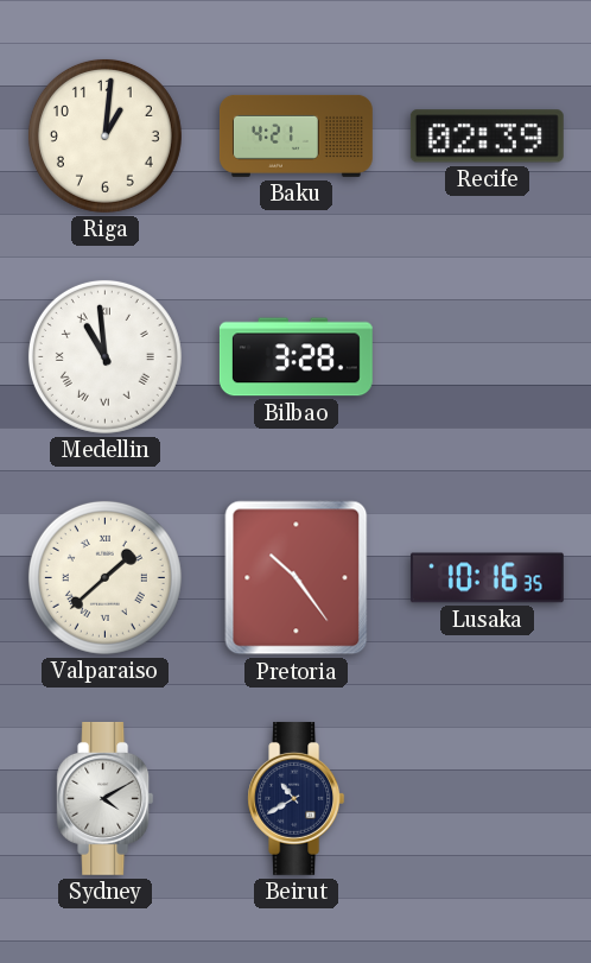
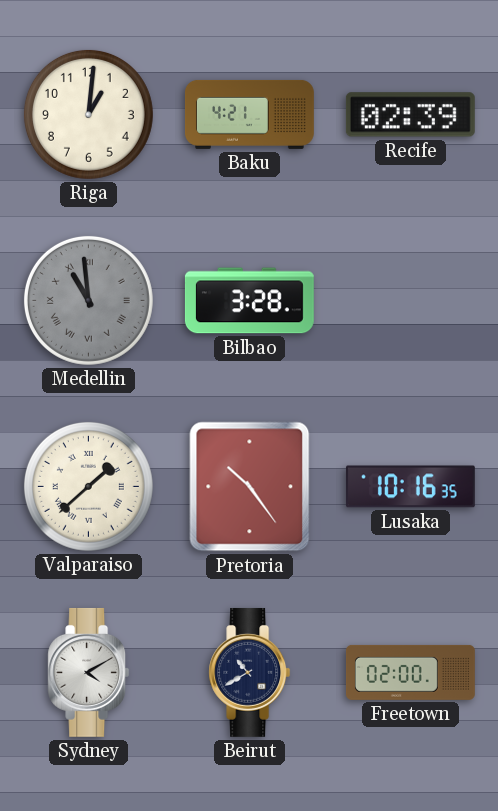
Medellin dial: white -> grey (88, 300)
Freetown: none -> 02:00 (410, 672)
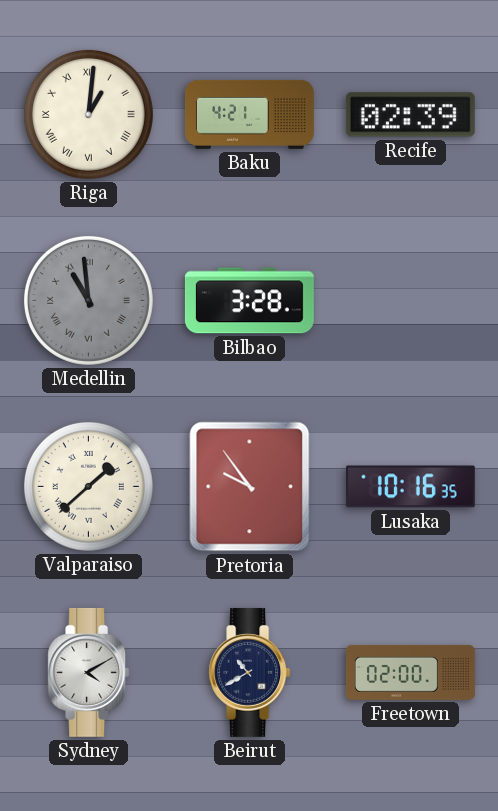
Riga numerals: Arabic -> Roman (88, 114)
Pretoria: 10:24 -> 9:54 (250, 487)
